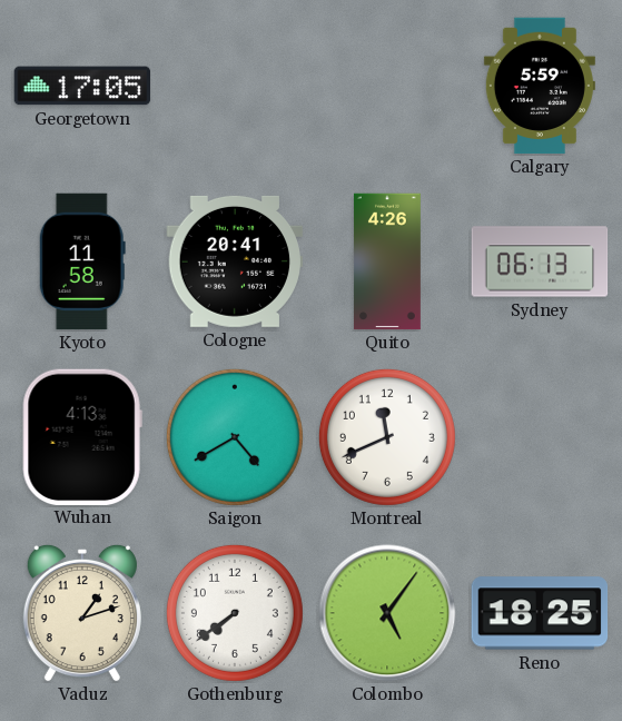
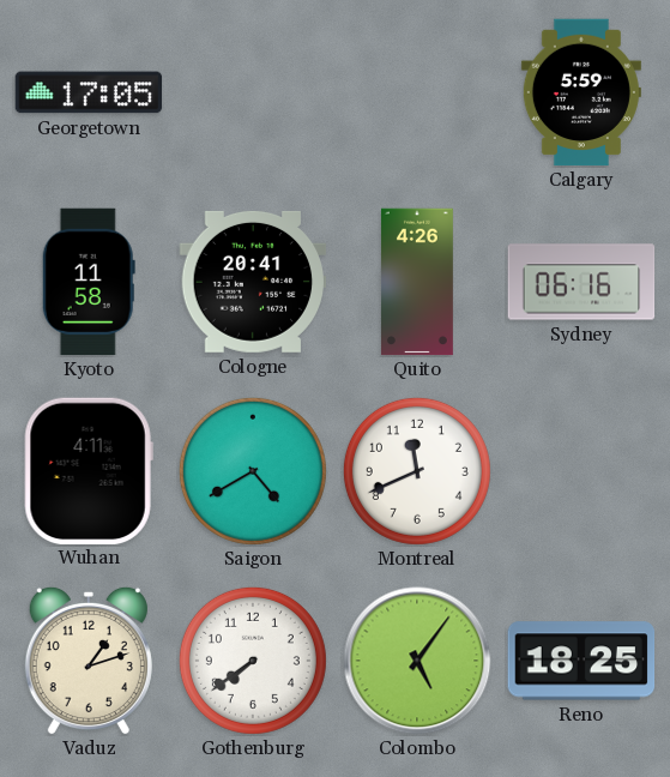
Sydney: 06:13 -> 06:16 (581, 282)
Wuhan: 4:13 -> 4:11 (89, 470)
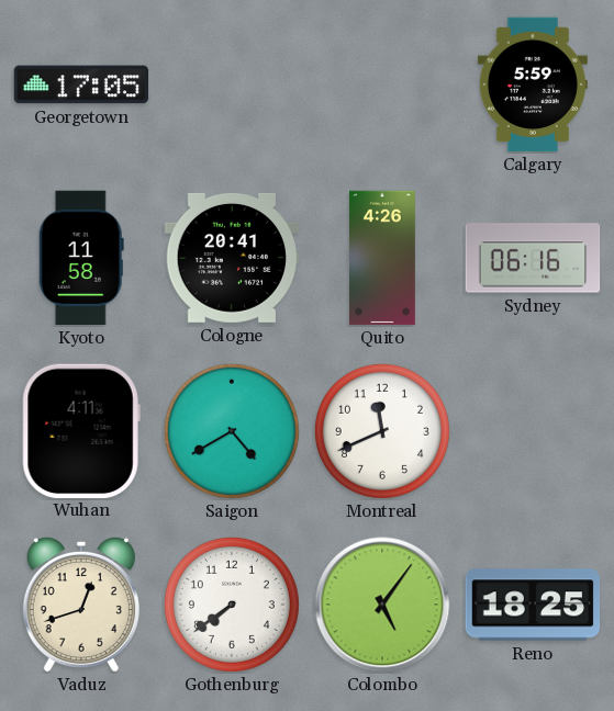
Vaduz: 1:12 -> 12:42 (81, 605)
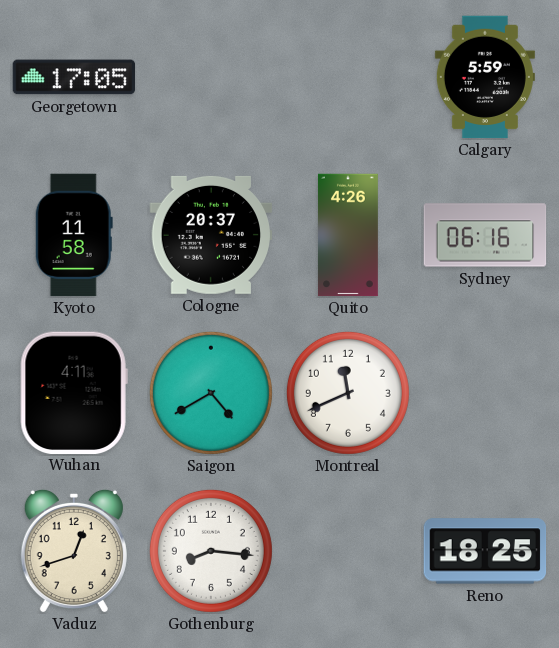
Cologne: 20:41 -> 20:37 (211, 235)
Gothenburg: 7:39 -> 8:16 (211, 551)
Colombo: 5:06 -> none (382, 605)
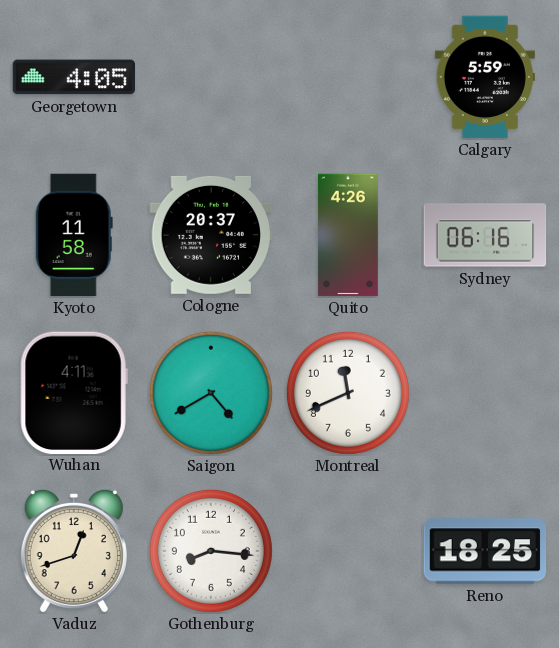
Georgetown: 17:05 -> 4:05 (74, 77)
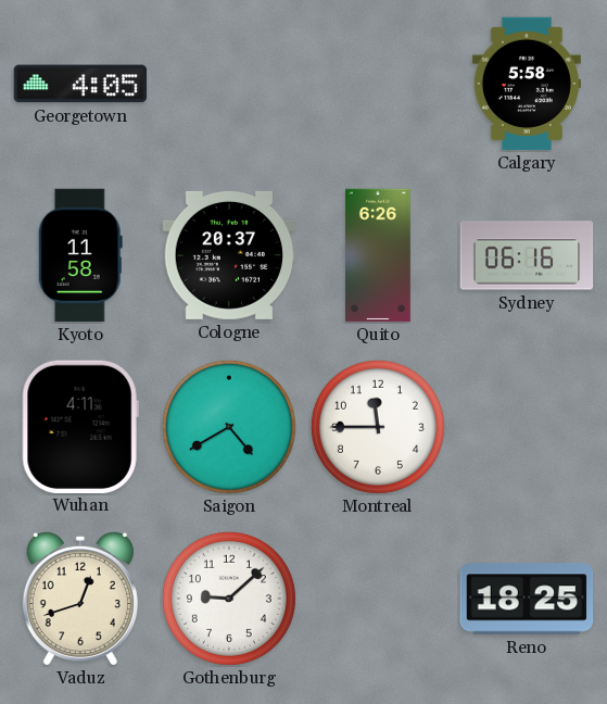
Calgary: 5:59 -> 5:58 (527, 84)
Quito: 4:26 -> 6:26 (378, 255)
Montreal: 11:41 -> 11:45 (378, 427)
Gothenburg: 8:16 -> 9:08 (229, 599)
